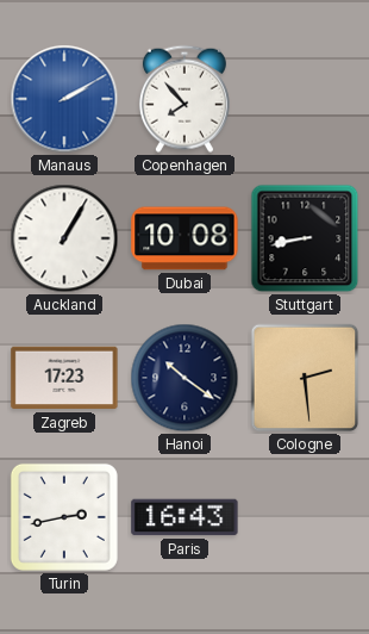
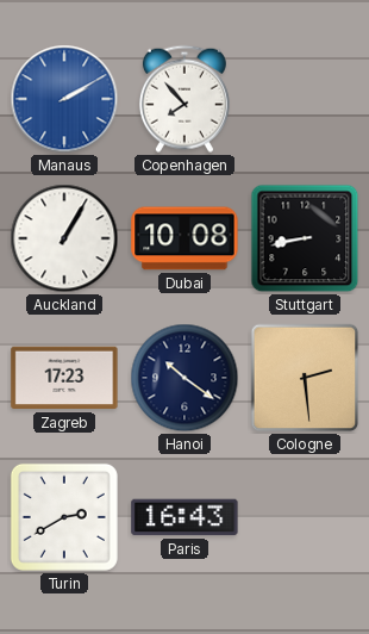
Turin: 2:43 -> 2:40 (64, 517)
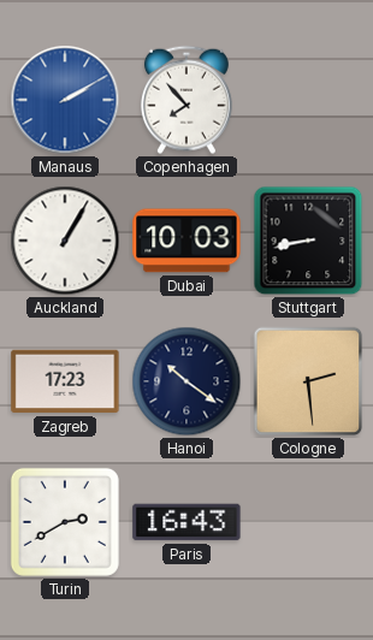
Dubai: 10:08 -> 10:03 (186, 241)
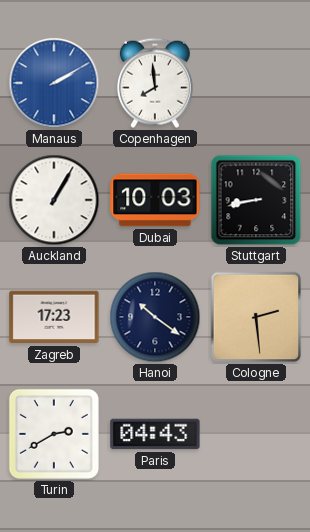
Copenhagen: 7:53 -> 7:59 (155, 83)
Paris: 16:43 -> 04:43 (155, 434)
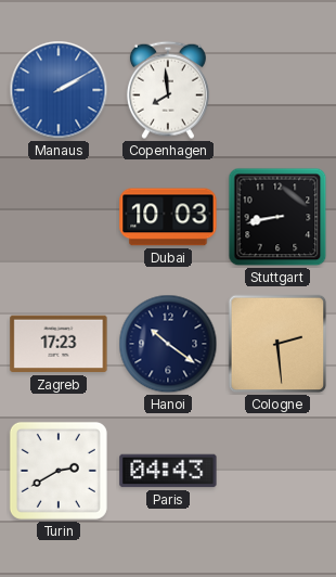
Auckland: 1:05 -> none (54, 200)
